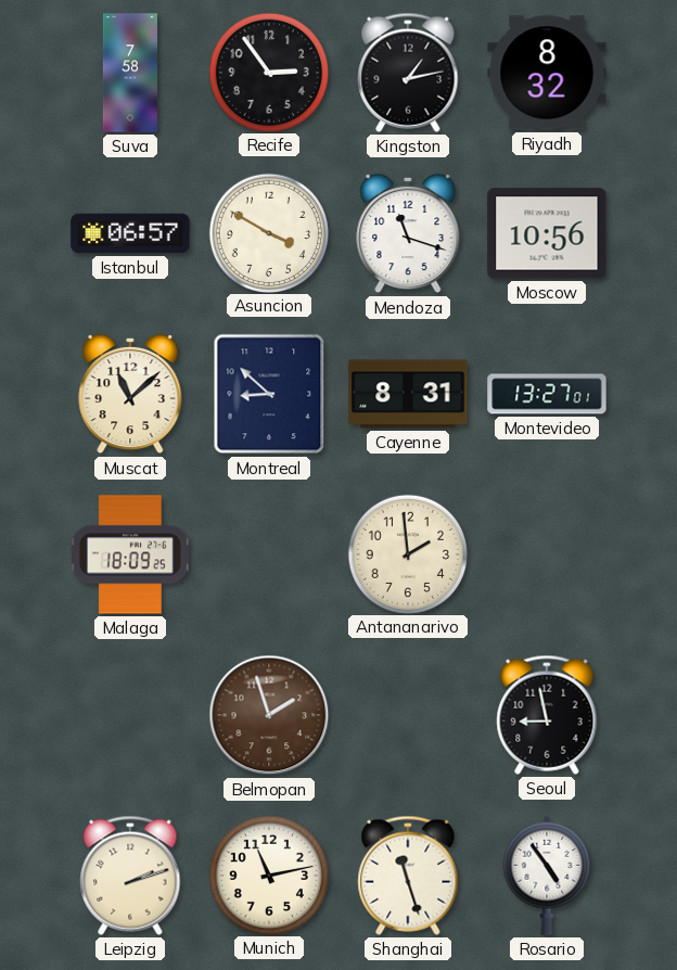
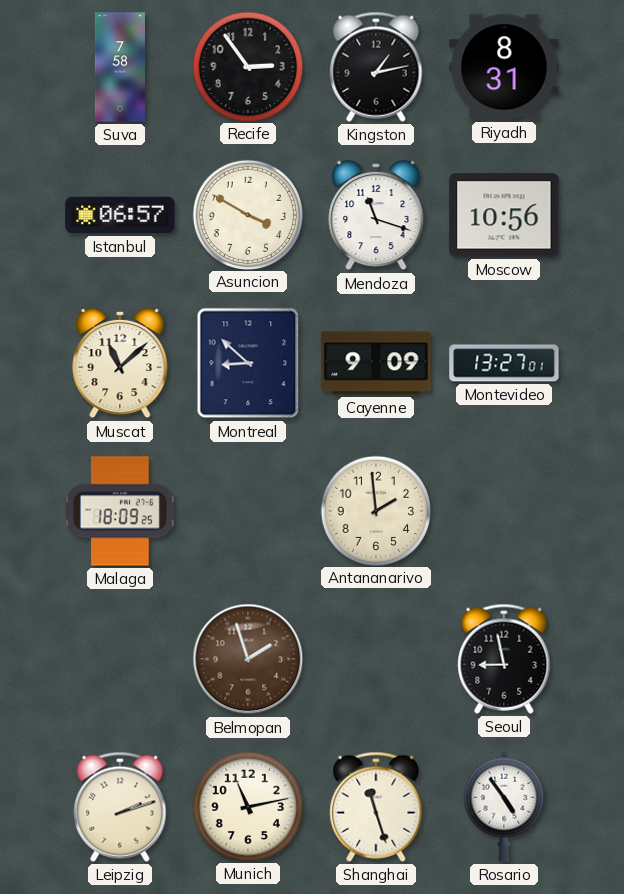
Riyadh: 8:32 -> 8:31 (504, 67)
Cayenne: 8:31 -> 9:09 (376, 363)
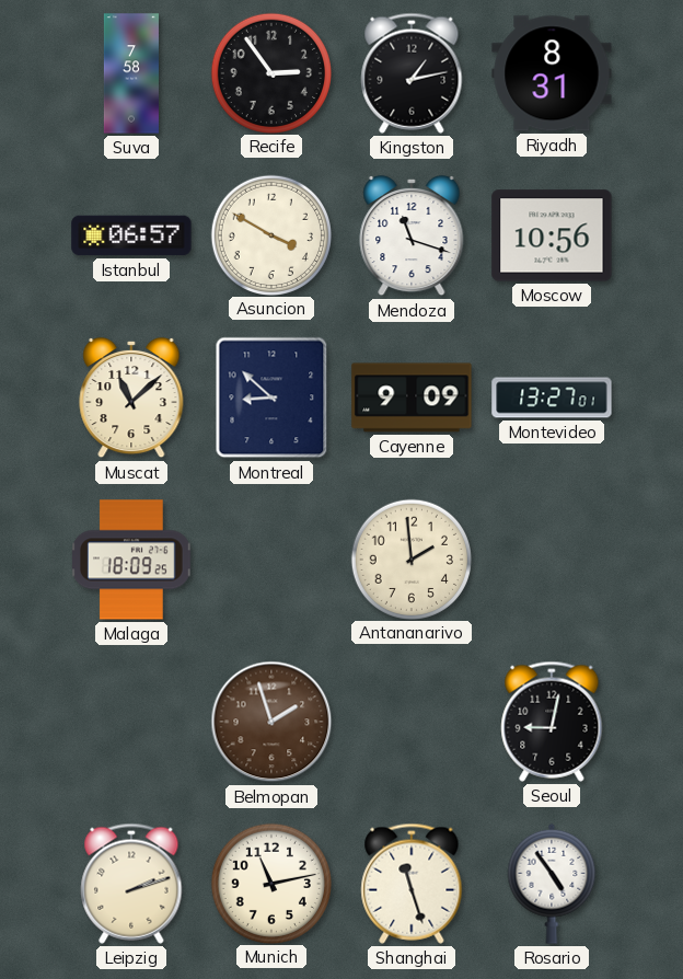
Seoul: 8:58 -> 9:02 (552, 722)
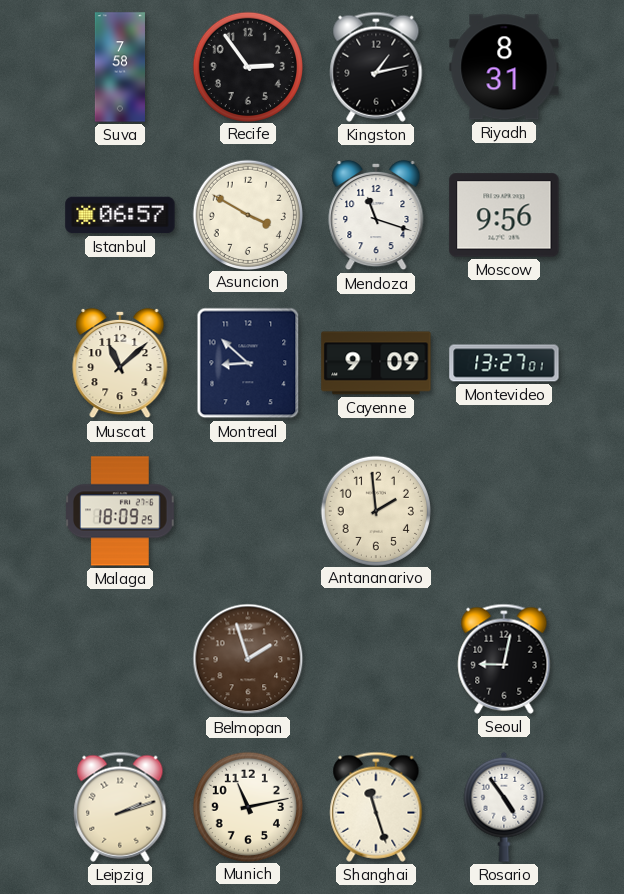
Moscow: 10:56 -> 9:56 (504, 215)
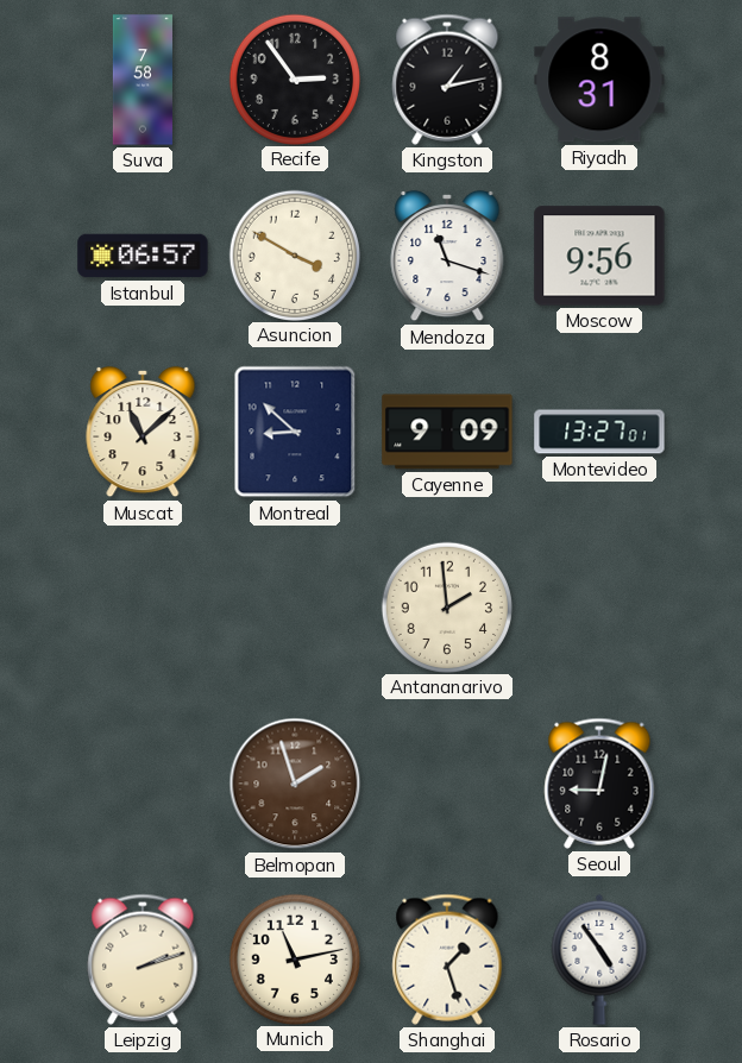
Malaga: 18:09 -> none (121, 511)
Shanghai: 11:27 -> 1:27 (447, 960)
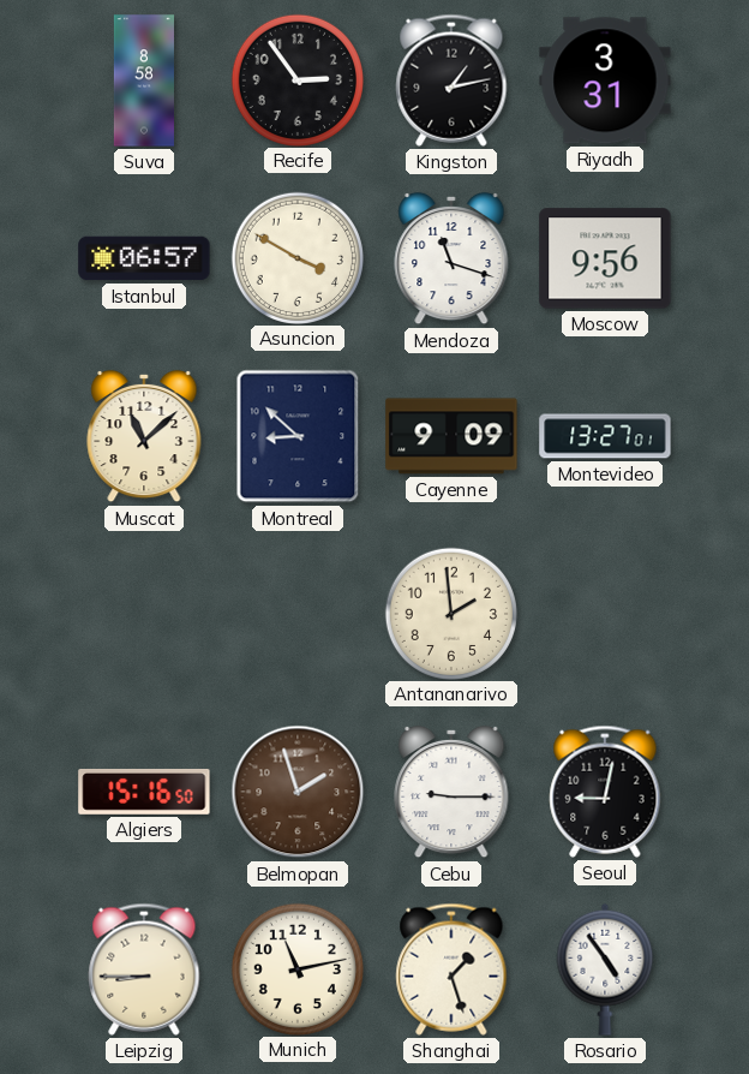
Suva: 7:58 -> 8:58 (144, 80)
Riyadh: 8:31 -> 3:31 (605, 80)
Algiers: none -> 15:16 (144, 792)
Cebu: none -> 9:15 (451, 792)
Leipzig: 2:12 -> 8:45 (144, 969)
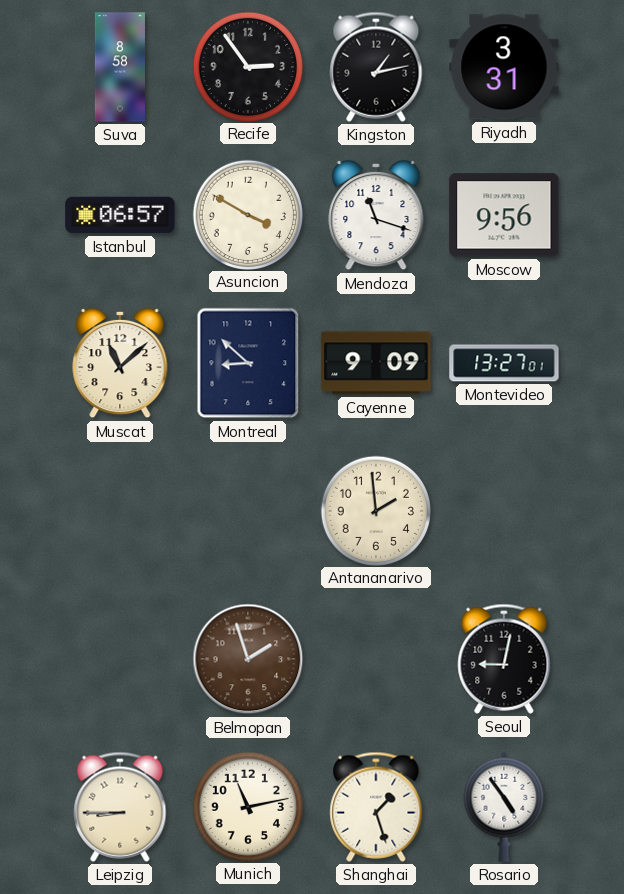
Algiers: 15:16 -> none (144, 792)
Cebu: 9:15 -> none (451, 792)
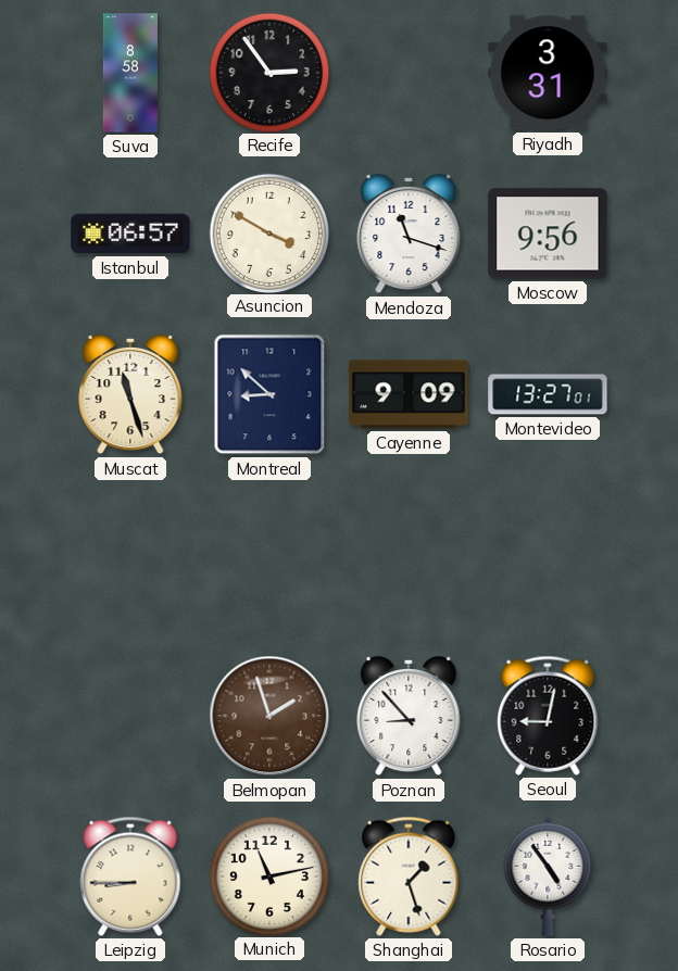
Kingston: 1:13 -> none (376, 67)
Muscat: 11:08 -> 11:27 (130, 394)
Antananarivo: 1:59 -> none (375, 510)
Poznan: none -> 8:53 (409, 716)
